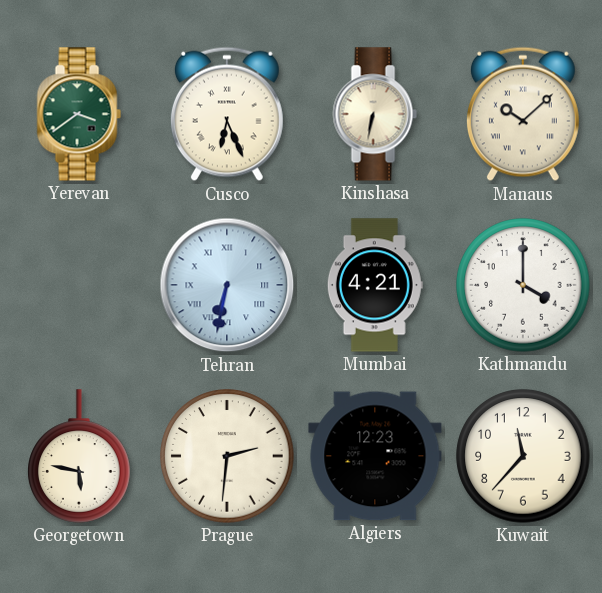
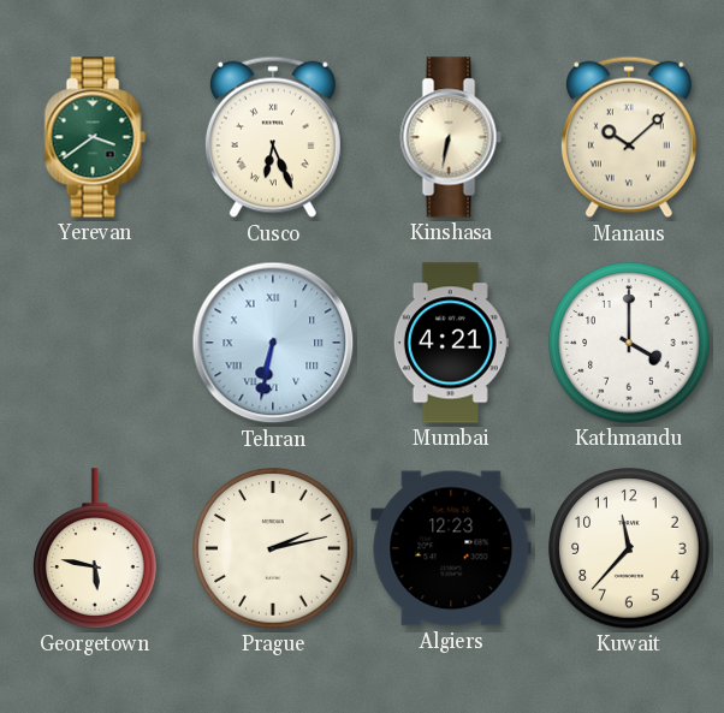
Prague: 2:31 -> 2:13 (273, 548)
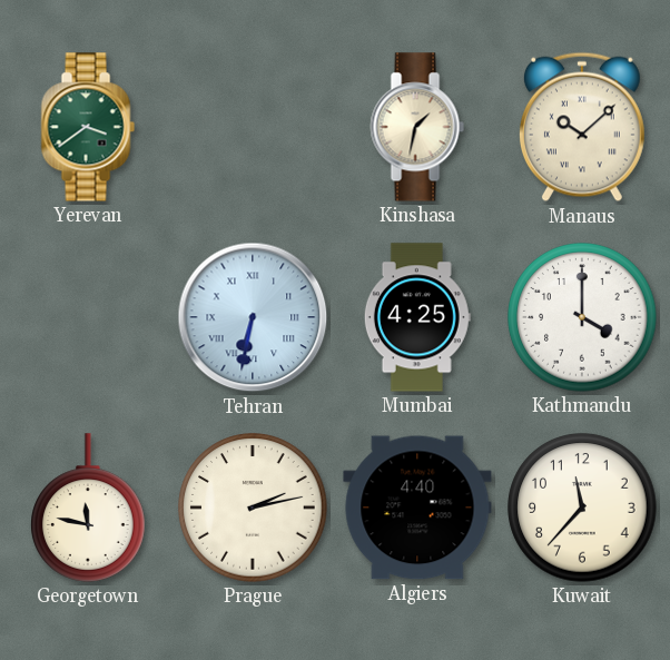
Cusco: 6:26 -> none (273, 137)
Kinshasa: 6:32 -> 1:32 (417, 127)
Mumbai: 4:21 -> 4:25 (417, 317)
Georgetown: 5:47 -> 11:47 (88, 508)
Algiers: 12:23 -> 4:40 (417, 508)
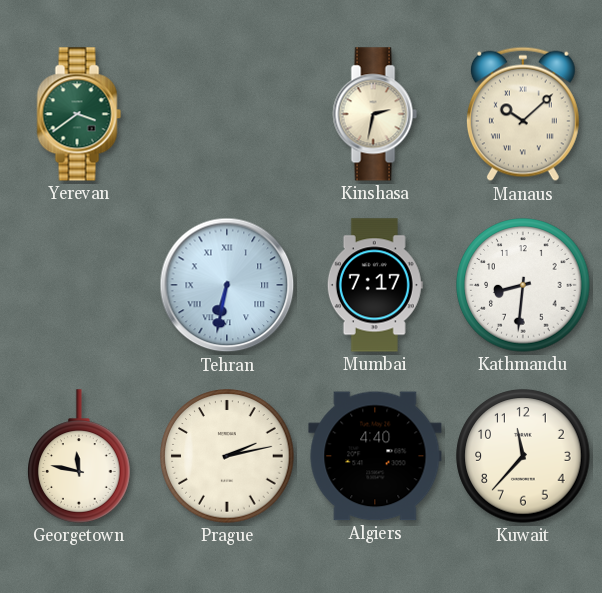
Kinshasa: 1:32 -> 2:32 (375, 114)
Mumbai: 4:25 -> 7:17 (375, 285)
Kathmandu: 4:00 -> 8:31 (523, 285)
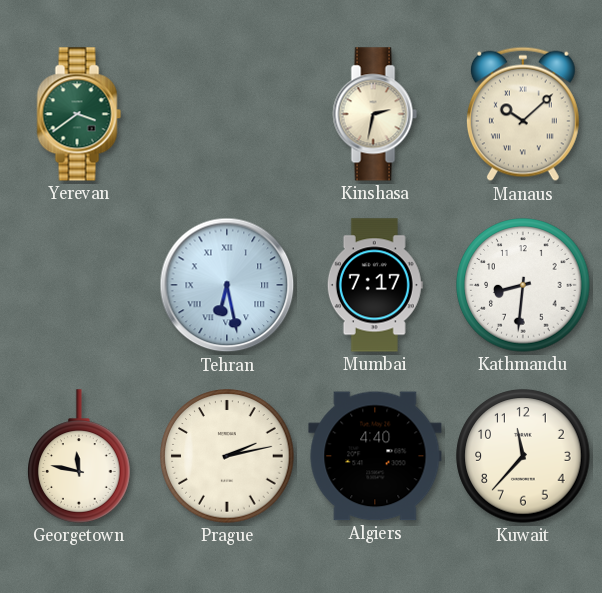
Tehran: 6:32 -> 6:28 (227, 285)
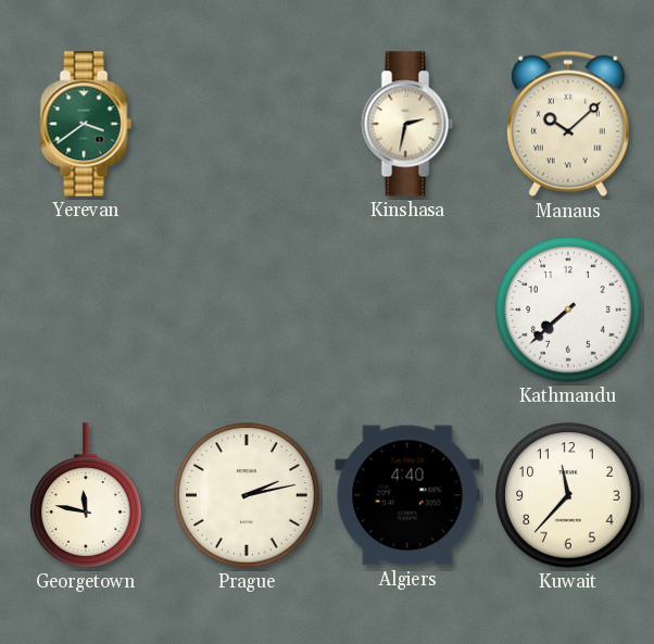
Tehran: 6:28 -> none (227, 285)
Mumbai: 7:17 -> none (375, 285)
Kathmandu: 8:31 -> 7:38 (568, 310)
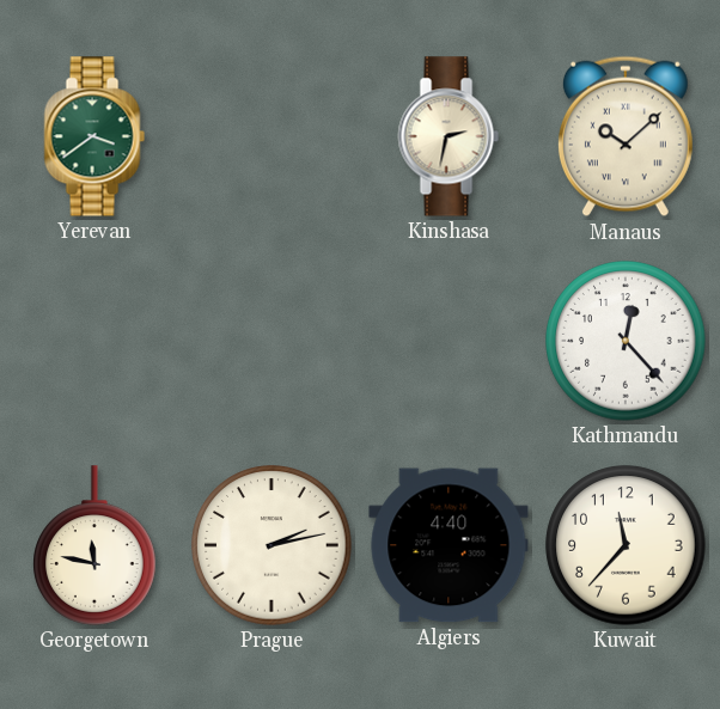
Kathmandu: 7:38 -> 12:23 (626, 341)
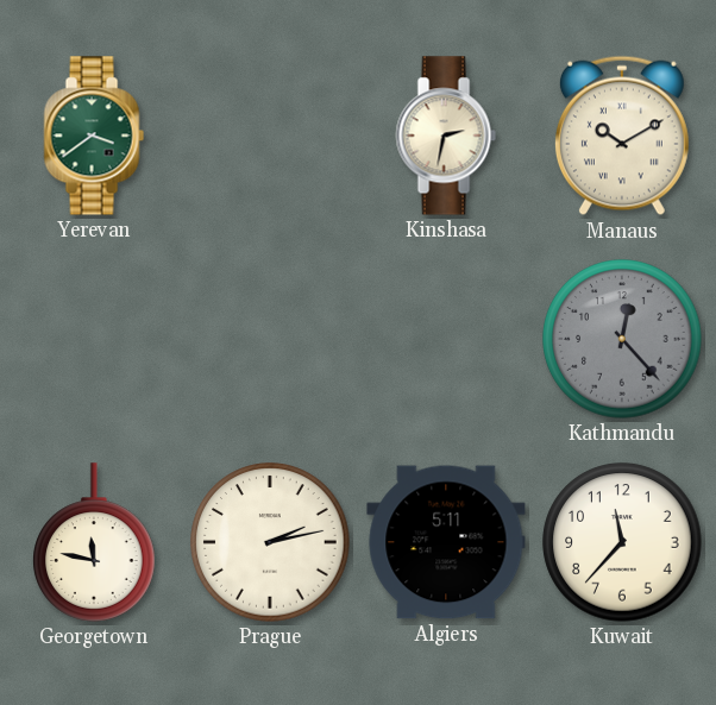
Manaus: 10:08 -> 10:10 (622, 136)
Kathmandu dial: white -> grey (622, 339)
Algiers: 4:40 -> 5:11 (446, 542)
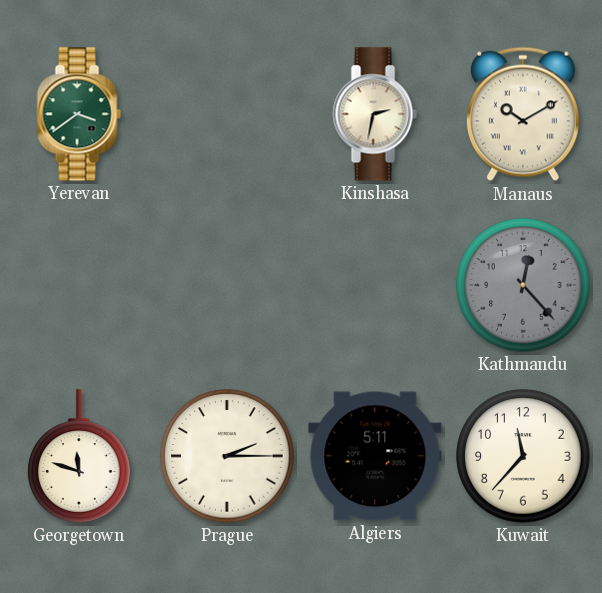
Georgetown: 11:47 -> 11:48 (79, 456)
Prague: 2:13 -> 2:15 (227, 456)
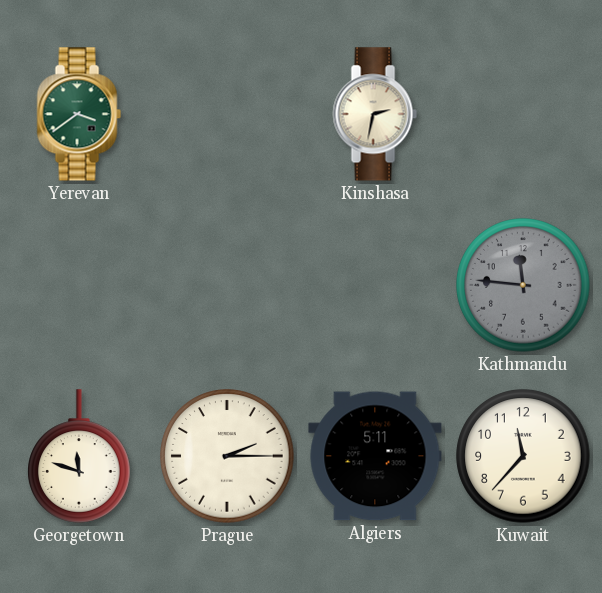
Manaus: 10:10 -> none (523, 114)
Kathmandu: 12:23 -> 11:46 (523, 285)
